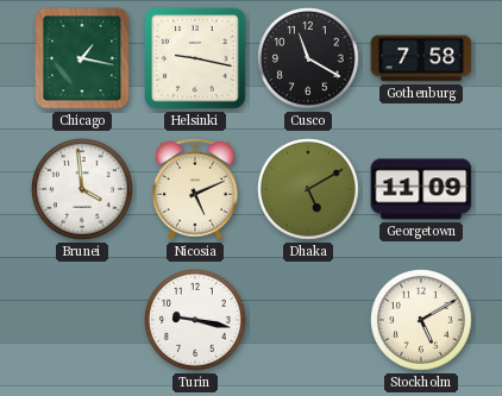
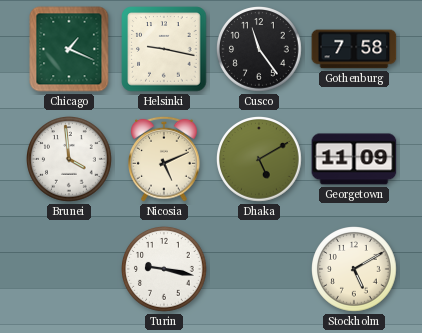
Chicago: 1:17 -> 1:19 (69, 49)
Cusco: 11:20 -> 11:24 (260, 50)
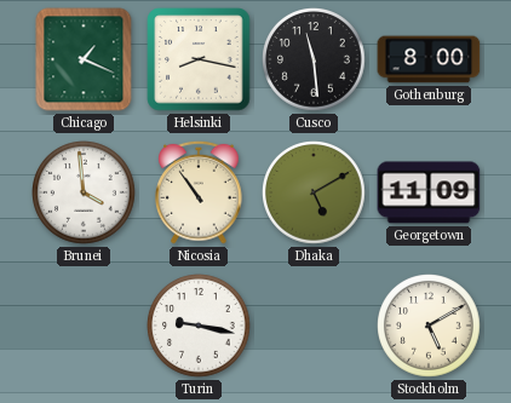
Helsinki: 9:17 -> 8:17 (199, 59)
Cusco: 11:24 -> 11:29 (315, 61)
Gothenburg: 7:58 -> 8:00 (429, 59)
Nicosia: 5:11 -> 10:54 (200, 192)
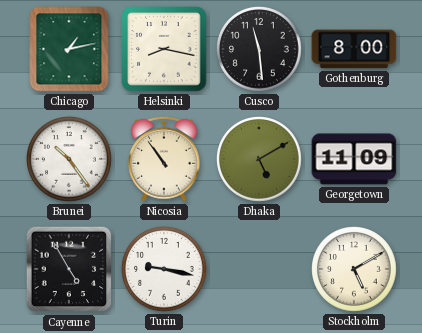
Chicago: 1:19 -> 1:13 (69, 49)
Brunei: 3:59 -> 10:24 (70, 160)
Cayenne: none -> 4:55 (69, 269)
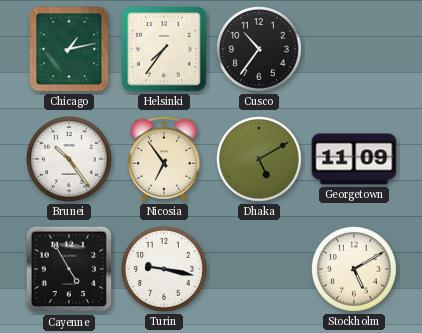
Helsinki: 8:17 -> 7:36 (164, 49)
Cusco: 11:29 -> 10:36 (260, 50)
Gothenburg: 8:00 -> none (354, 49)
Nicosia: 10:54 -> 6:54 (165, 159)
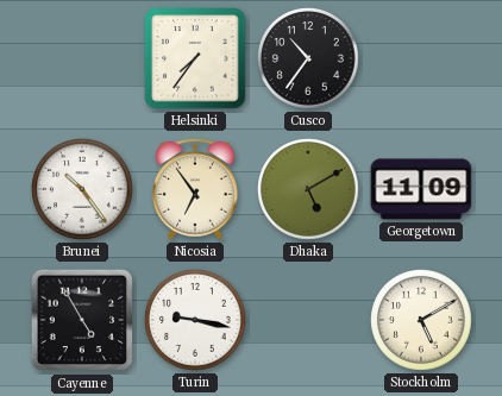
Chicago: 1:13 -> none (69, 49)
